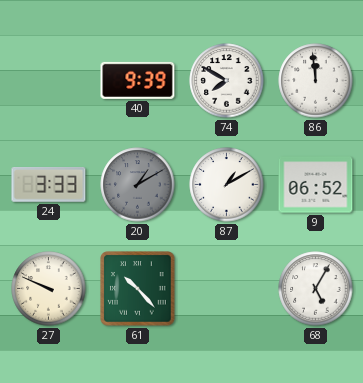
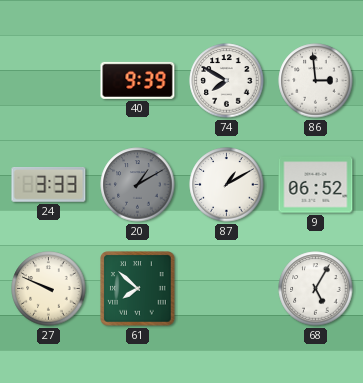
86: 11:59 -> 2:59 (316, 81)
61: 10:23 -> 7:52 (138, 289)
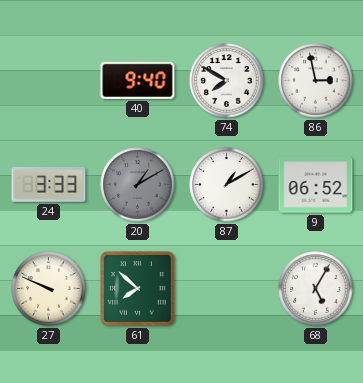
40: 9:39 -> 9:40 (138, 80)
86: 2:59 -> 2:58 (316, 81)
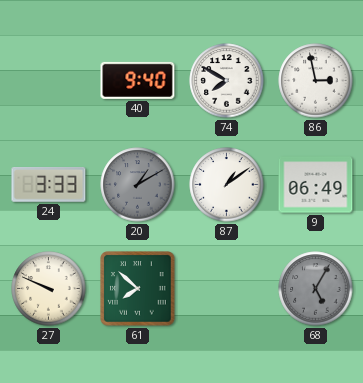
87: 1:10 -> 1:09 (227, 185)
9: 06:52 -> 06:49 (316, 185)
68 dial: white -> grey (316, 289)
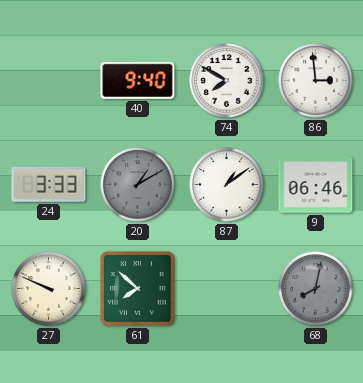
86: 2:58 -> 2:59 (316, 81)
9: 06:49 -> 06:46 (316, 185)
68: 5:05 -> 8:02 (316, 289)
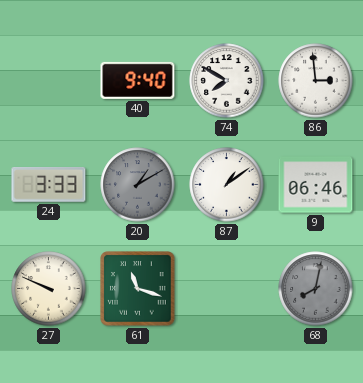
61: 7:52 -> 11:18 (138, 289)
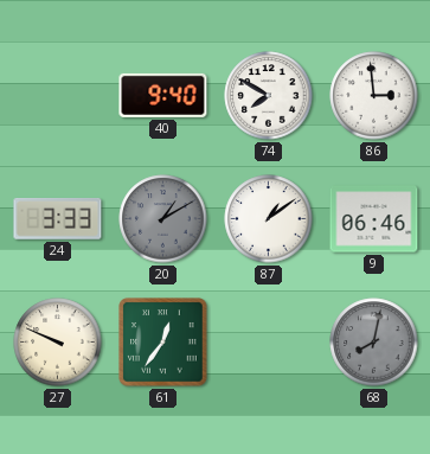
61: 11:18 -> 12:36 (163, 343)
